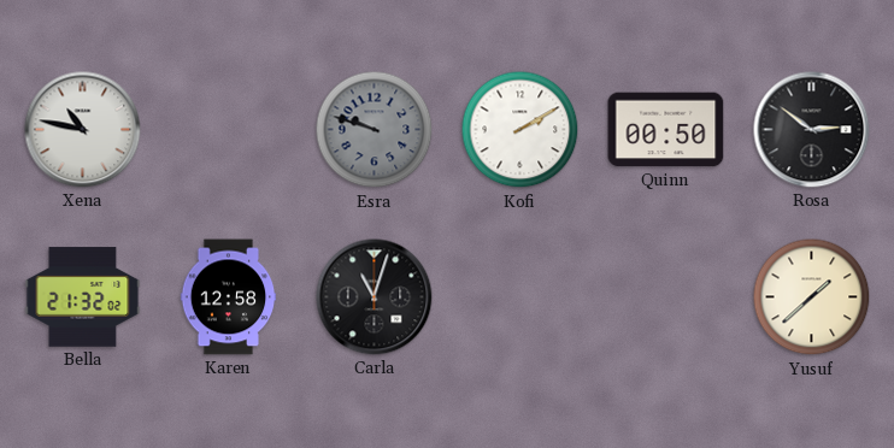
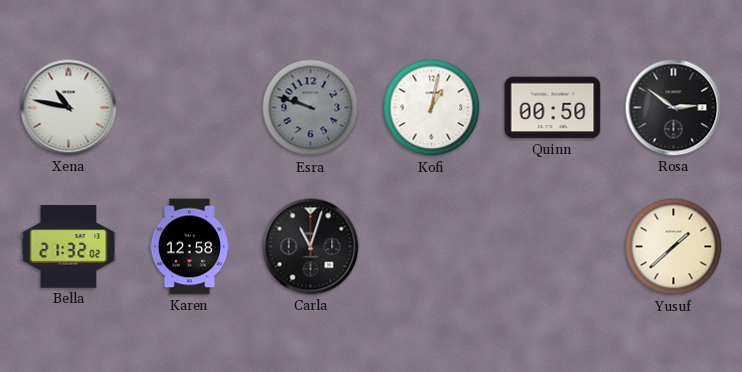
Kofi: 2:10 -> 1:02 (432, 108)
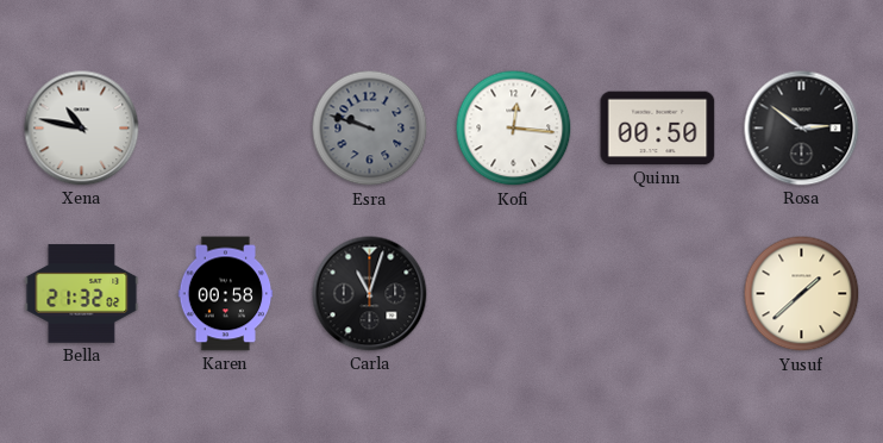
Kofi: 1:02 -> 12:16 (514, 129)
Karen: 12:58 -> 00:58 (226, 294)
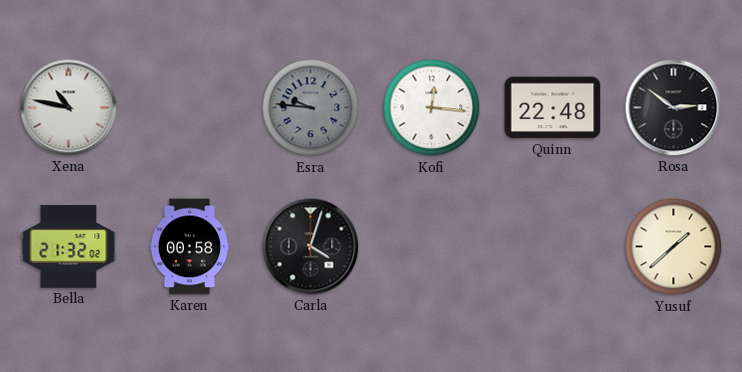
Esra: 9:48 -> 9:46 (311, 108)
Quinn: 00:50 -> 22:48 (553, 108)
Carla: 11:03 -> 4:03 (311, 247)
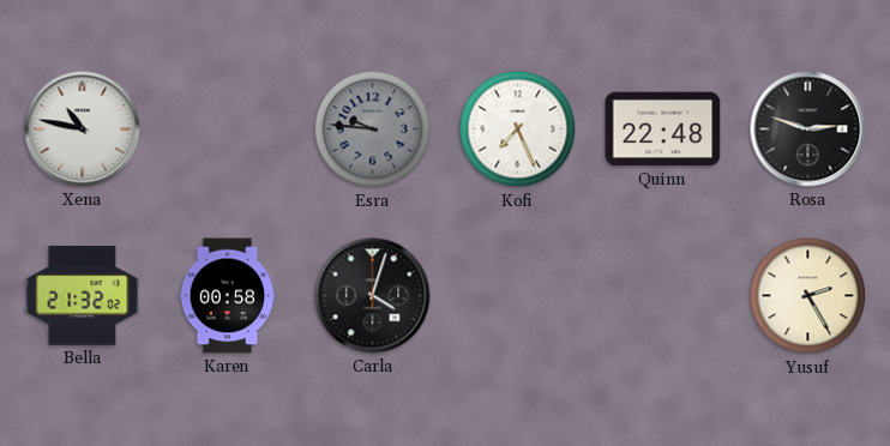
Kofi: 12:16 -> 7:26 (518, 129)
Rosa: 2:51 -> 2:48 (808, 129)
Yusuf: 1:38 -> 2:25 (808, 296)
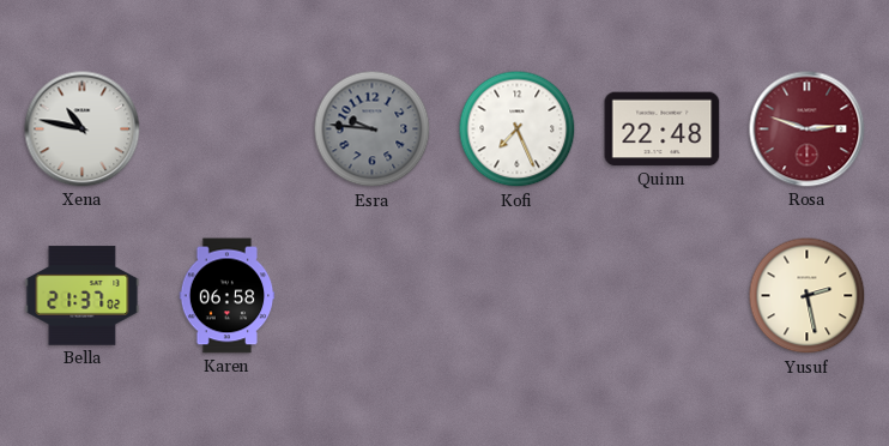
Rosa dial: black -> burgundy (808, 129)
Bella: 21:32 -> 21:37 (83, 296)
Karen: 00:58 -> 06:58 (228, 296)
Carla: 4:03 -> none (373, 296)
Yusuf: 2:25 -> 2:28 (808, 296)
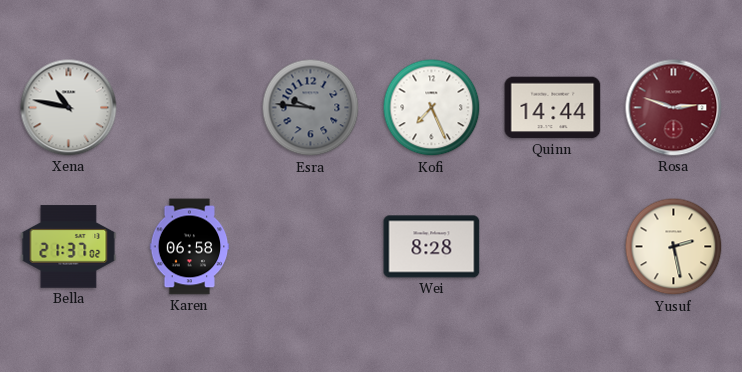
Quinn: 22:48 -> 14:44 (553, 108)
Wei: none -> 8:28 (432, 247)
